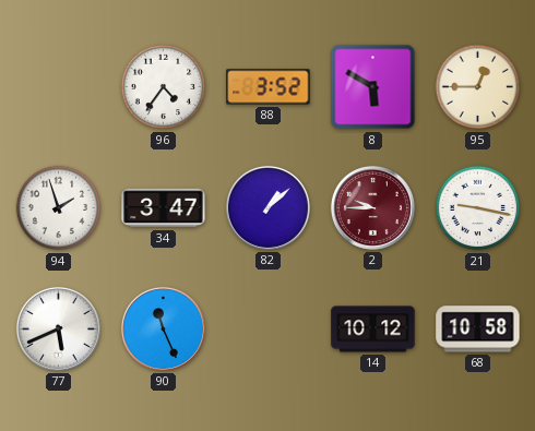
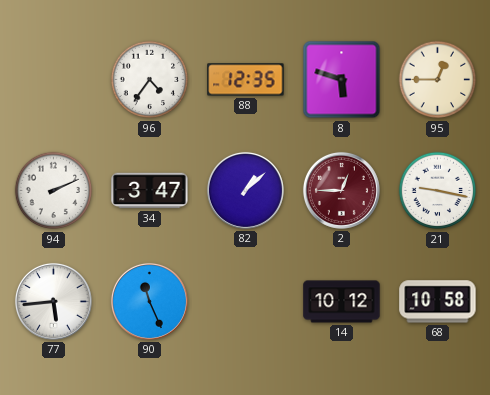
88: 3:52 -> 12:35 (246, 80)
8: 5:50 -> 5:48 (342, 80)
94: 1:57 -> 2:11 (54, 191)
2: 9:45 -> 12:45 (341, 190)
77: 5:41 -> 5:44 (53, 301)
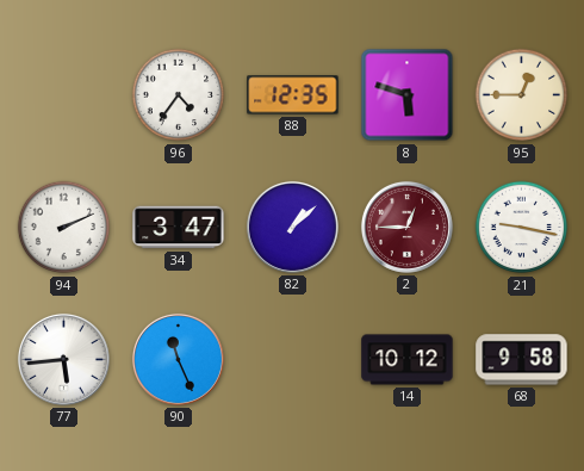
68: 10:58 -> 9:58 (522, 360)
